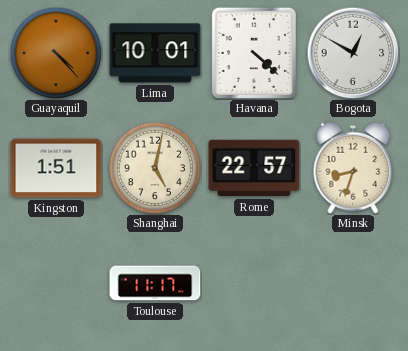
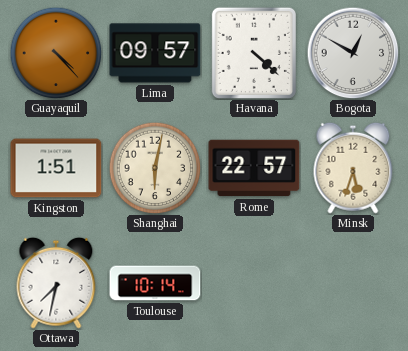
Lima: 10:01 -> 09:57 (155, 53)
Shanghai: 5:02 -> 6:02 (155, 168)
Minsk: 8:33 -> 5:33 (353, 168)
Ottawa: none -> 7:32 (56, 283)
Toulouse: 11:17 -> 10:14 (155, 283)
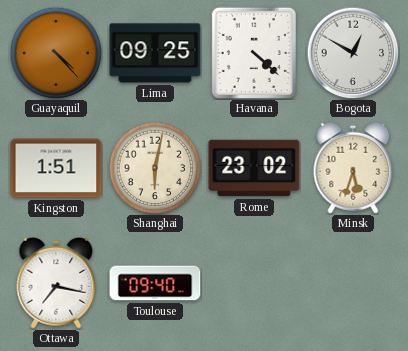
Lima: 09:57 -> 09:25 (155, 53)
Rome: 22:57 -> 23:02 (254, 168)
Ottawa: 7:32 -> 7:17 (56, 283)
Toulouse: 10:14 -> 09:40 (155, 283)
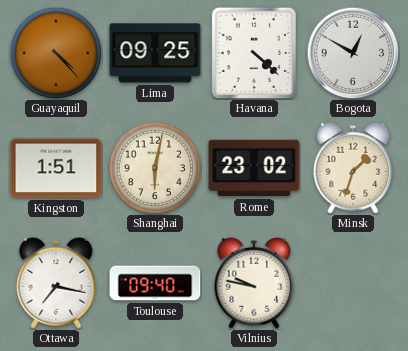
Minsk: 5:33 -> 1:33 (353, 168)
Vilnius: none -> 9:47 (254, 283)
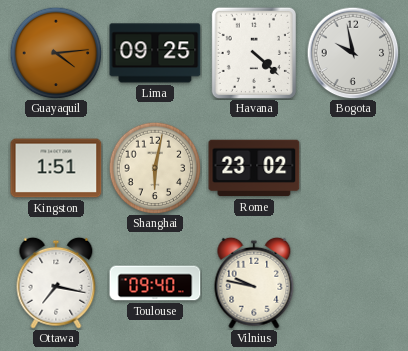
Guayaquil: 4:23 -> 4:14 (56, 53)
Bogota: 12:50 -> 9:58 (353, 53)
Minsk: 1:33 -> none (353, 168)
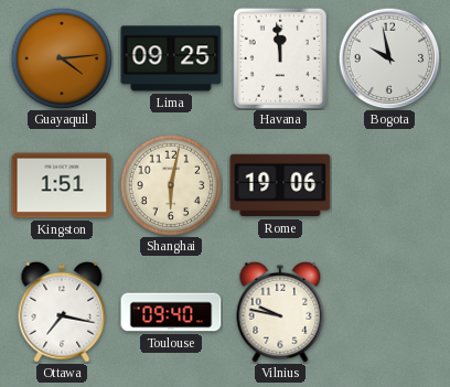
Havana: 4:22 -> 11:59 (280, 58)
Rome: 23:02 -> 19:06 (280, 185)
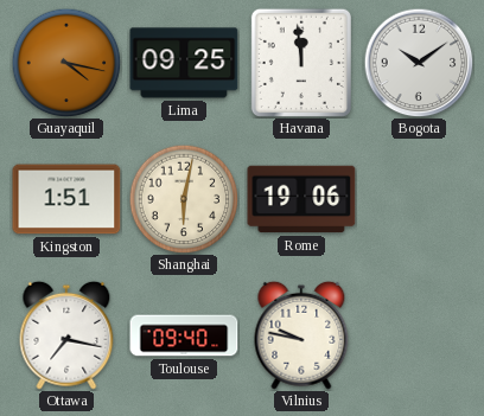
Guayaquil: 4:14 -> 4:17 (66, 63)
Bogota: 9:58 -> 10:09 (419, 63)
